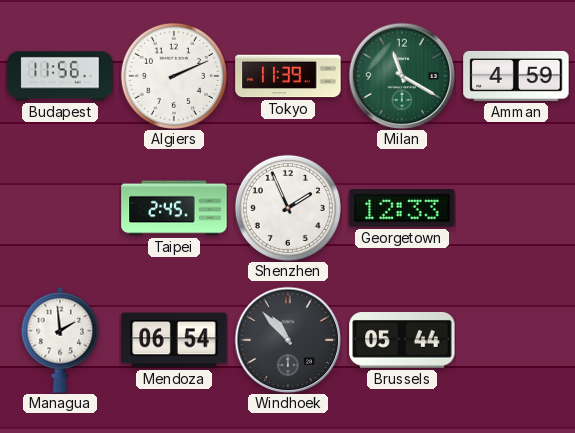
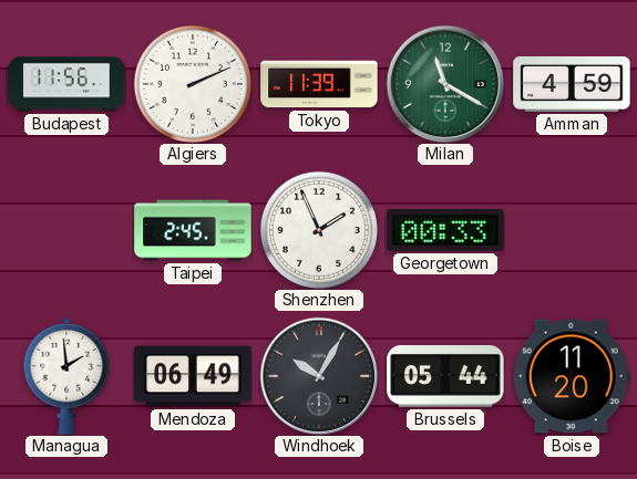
Georgetown: 12:33 -> 00:33 (445, 230)
Mendoza: 06:54 -> 06:49 (193, 376)
Windhoek: 10:53 -> 10:05 (319, 376)
Boise: none -> 11:20 (572, 376)
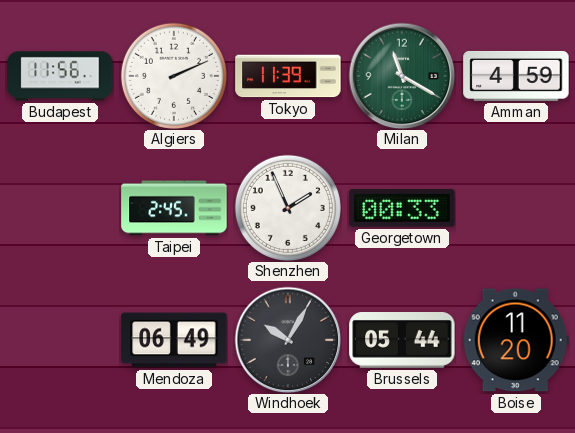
Managua: 1:59 -> none (66, 376)
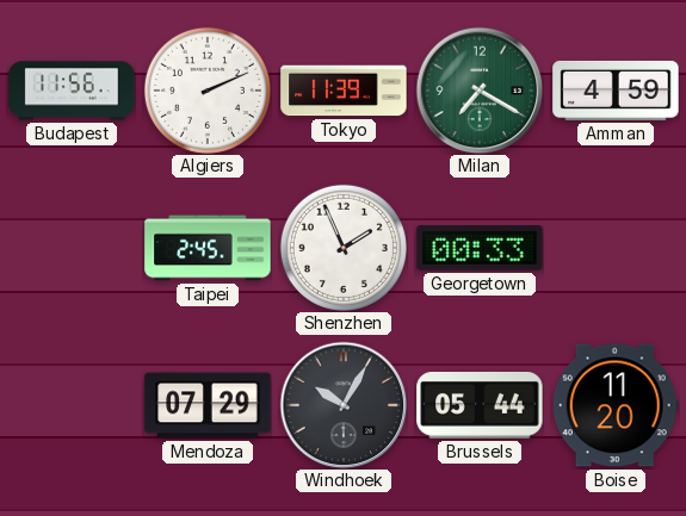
Milan: 11:20 -> 7:20 (480, 91)
Mendoza: 06:49 -> 07:29 (208, 405)
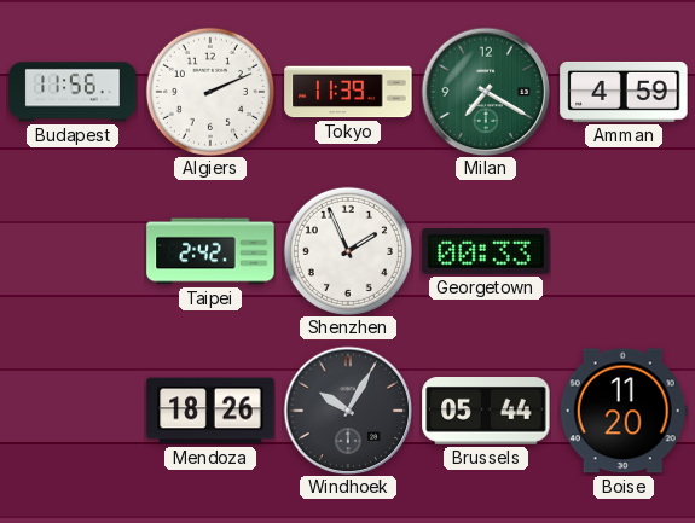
Taipei: 2:45 -> 2:42 (210, 251)
Mendoza: 07:29 -> 18:26 (210, 411)
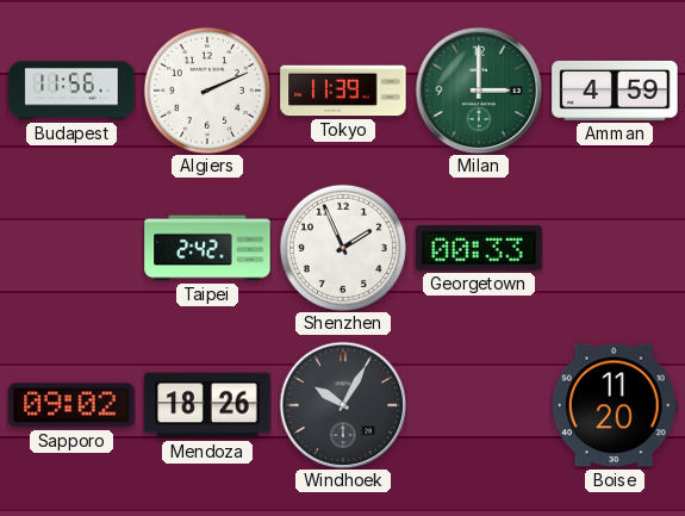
Milan: 7:20 -> 3:00 (479, 91)
Sapporo: none -> 09:02 (71, 405)
Brussels: 05:44 -> none (486, 412)
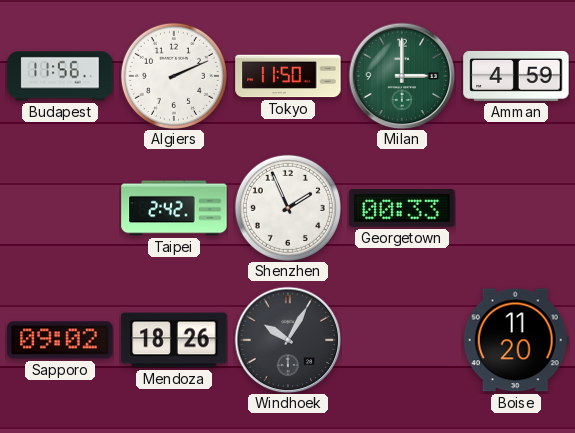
Tokyo: 11:39 -> 11:50 (288, 76)
